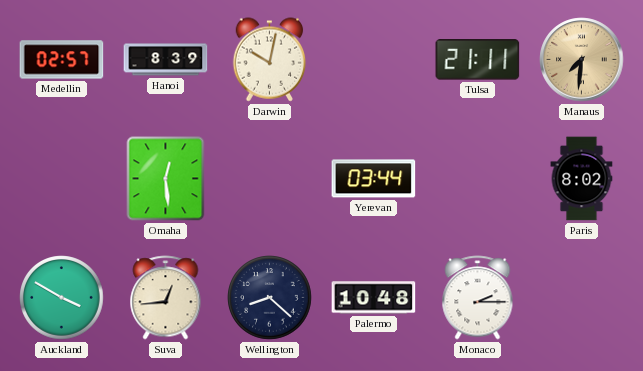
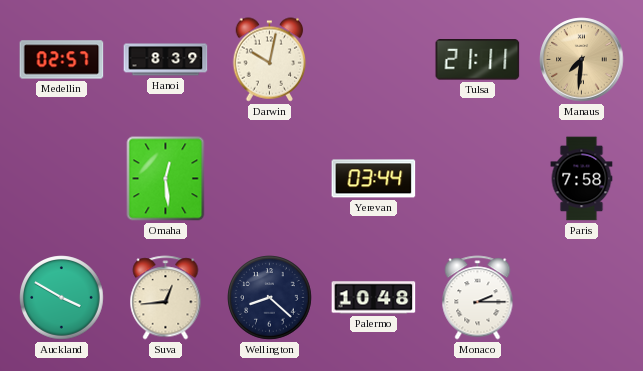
Paris: 8:02 -> 7:58 (582, 179)
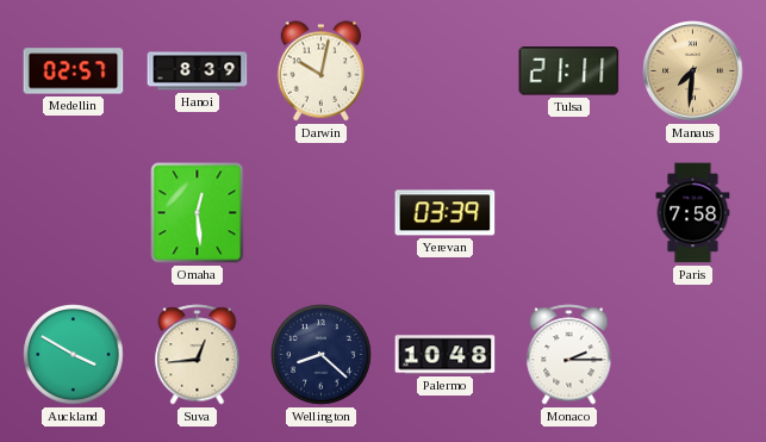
Yerevan: 03:44 -> 03:39 (446, 213)
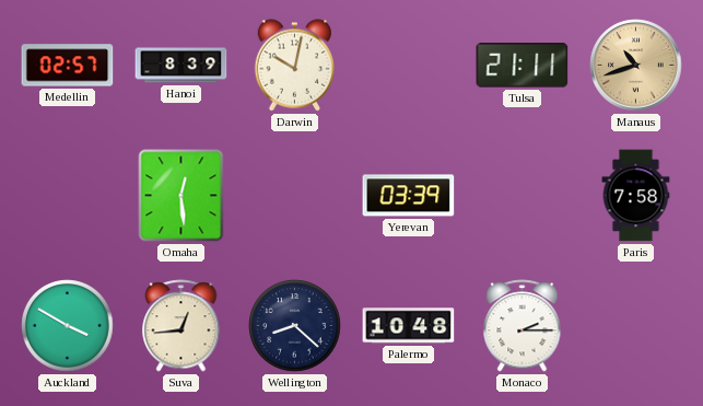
Manaus: 7:31 -> 10:42 (636, 66)
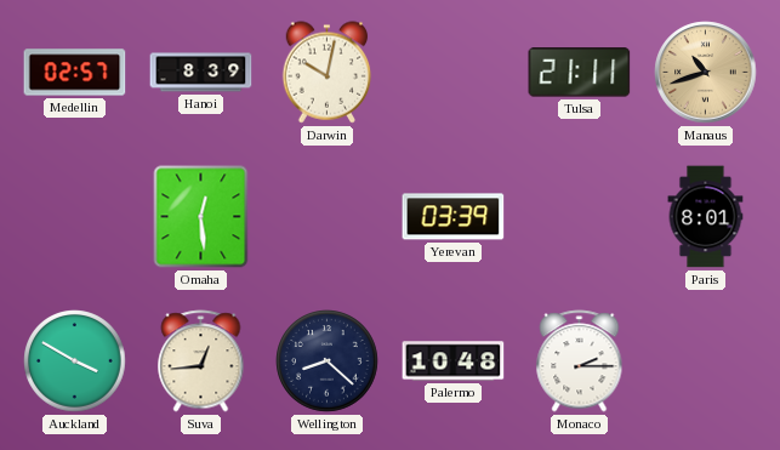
Paris: 7:58 -> 8:01 (706, 217)
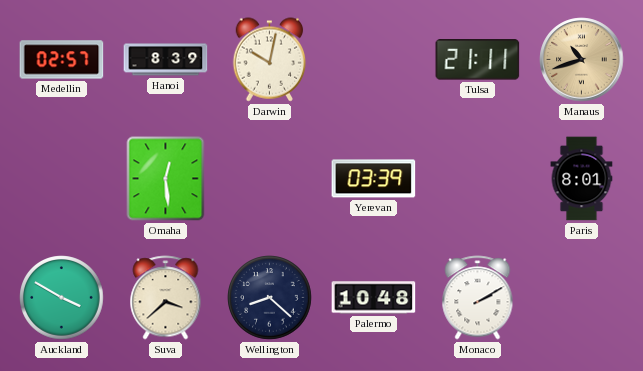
Suva: 12:44 -> 3:38 (166, 298)
Monaco: 2:15 -> 2:10 (478, 298)
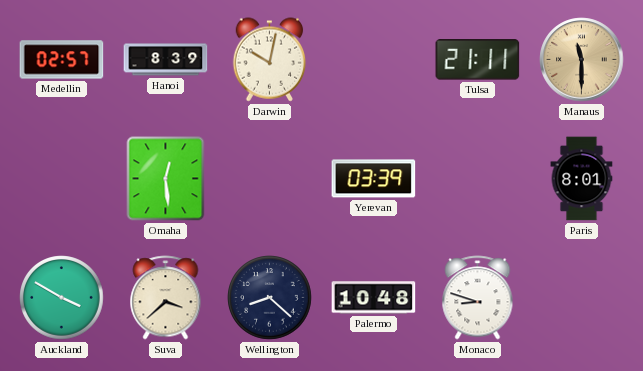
Manaus: 10:42 -> 11:30 (582, 60)
Monaco: 2:10 -> 8:48 (478, 298)
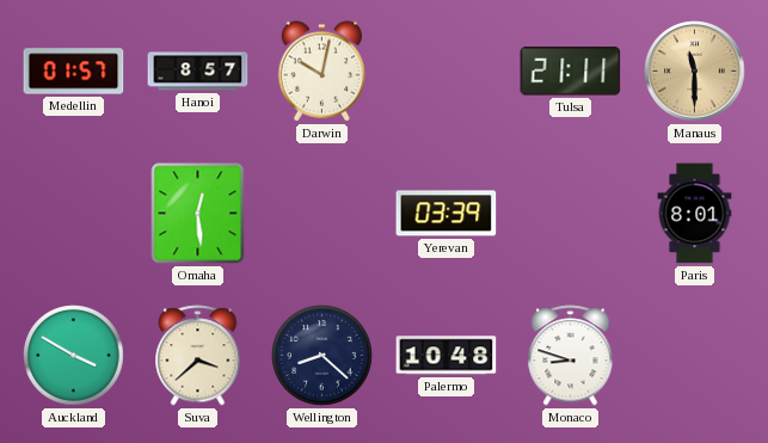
Medellin: 02:57 -> 01:57 (74, 72)
Hanoi: 8:39 -> 8:57 (198, 72)
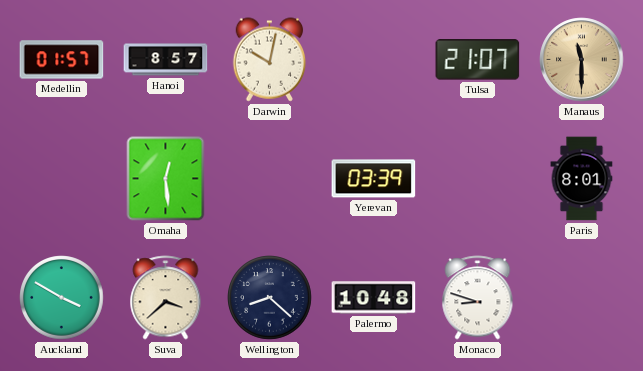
Tulsa: 21:11 -> 21:07 (478, 60)
